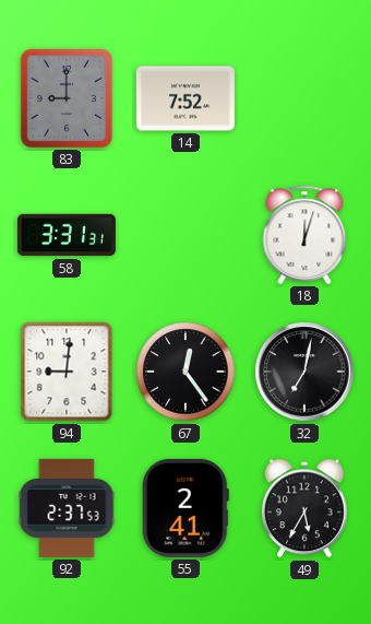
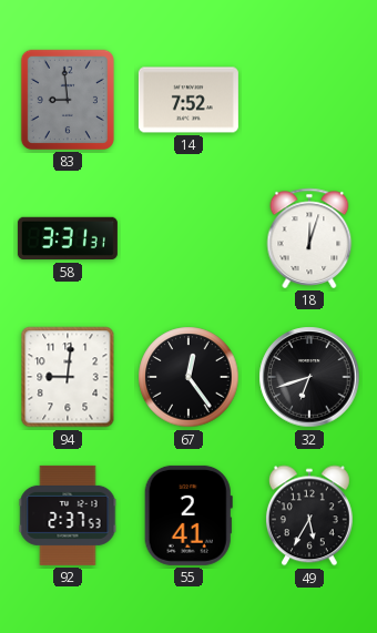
83: 9:00 -> 8:59 (68, 100)
32: 7:02 -> 6:42 (309, 377)
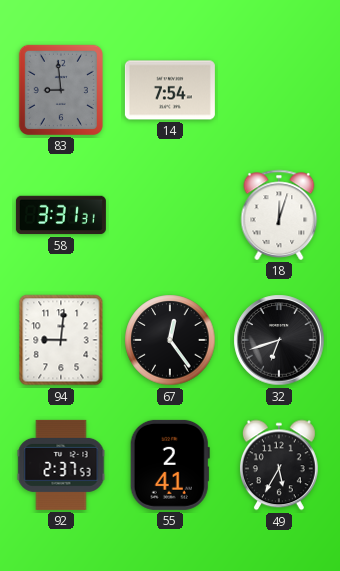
14: 7:52 -> 7:54 (170, 90)
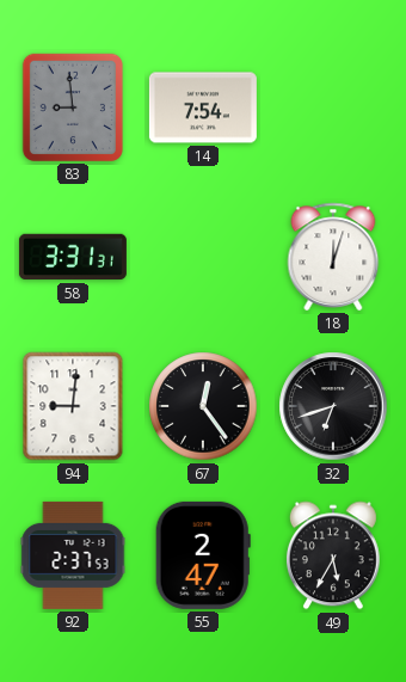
55: 2:41 -> 2:47 (203, 555)
